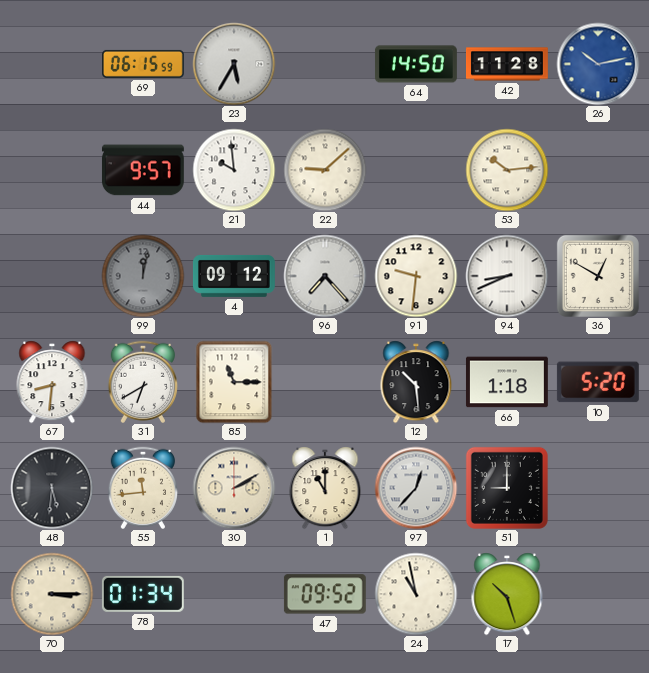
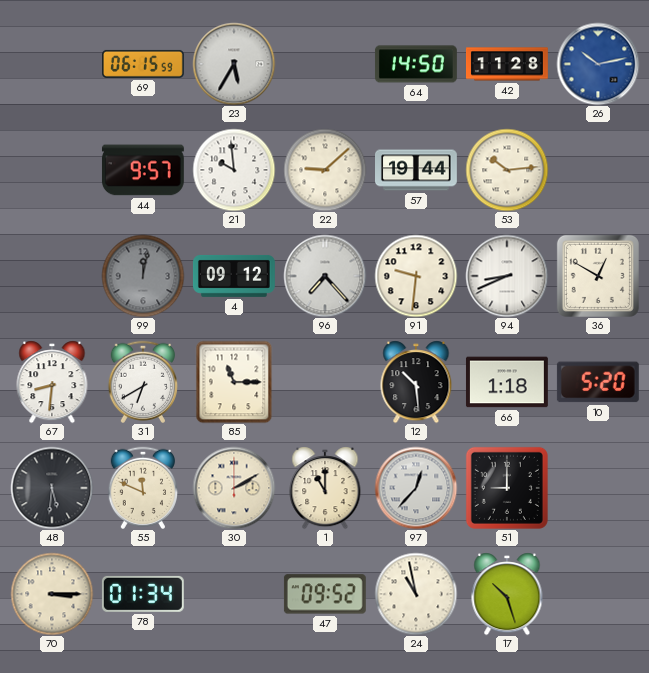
57: none -> 19:44 (417, 170)
55: 11:44 -> 11:49 (142, 488)
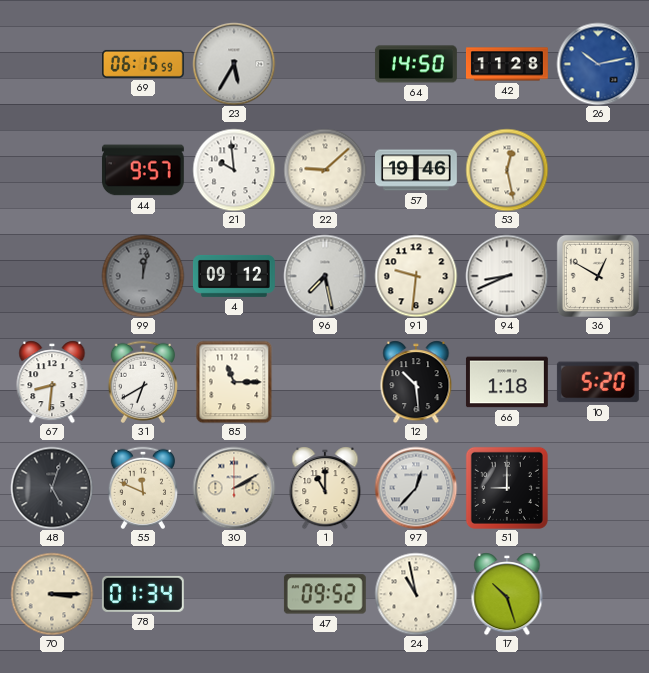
57: 19:44 -> 19:46 (417, 170)
53: 10:14 -> 12:28 (507, 170)
96: 7:23 -> 7:28 (325, 276)
48: 5:31 -> 5:03 (52, 488)
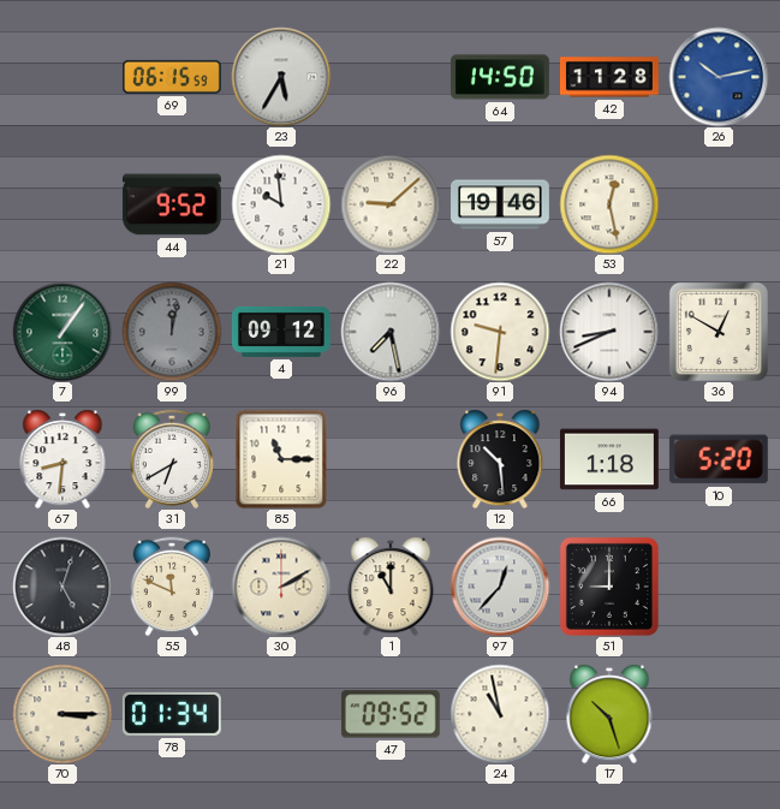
44: 9:57 -> 9:52 (172, 204)
7: none -> 1:06 (62, 332)
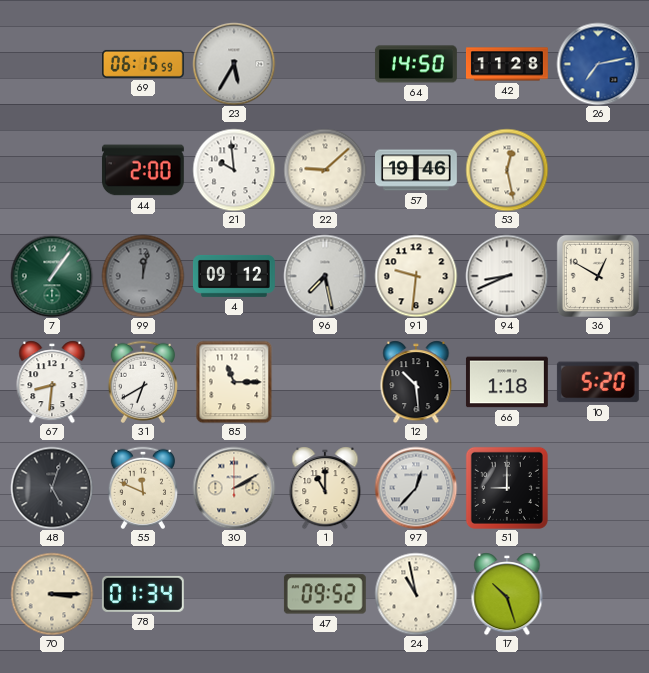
26: 10:13 -> 7:13 (598, 64)
44: 9:52 -> 2:00 (143, 170)
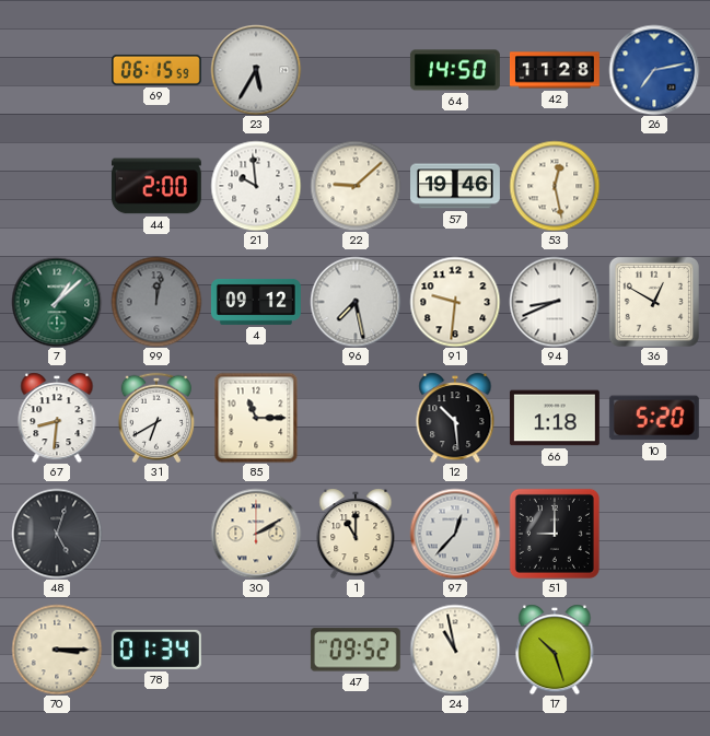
7: 1:06 -> 1:08 (57, 302)
55: 11:49 -> none (142, 488)
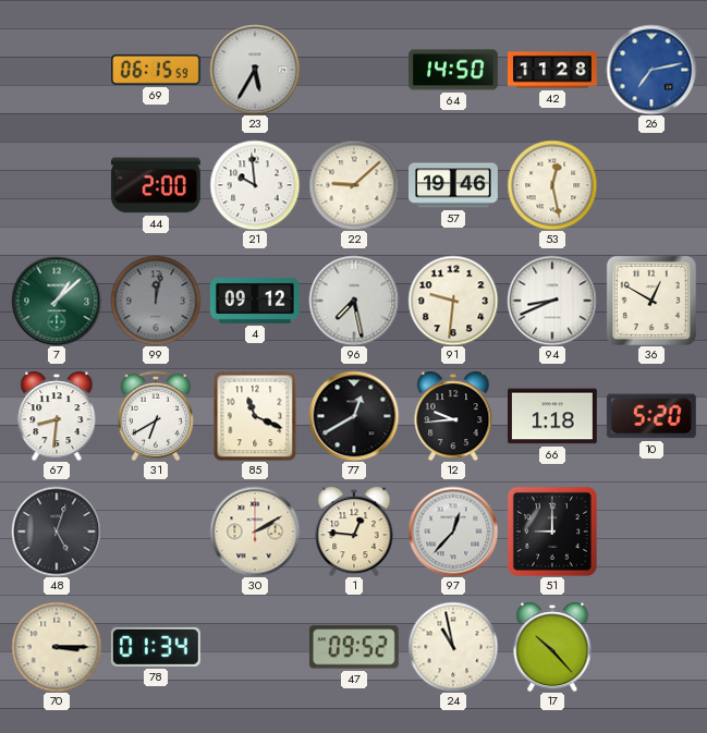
85: 11:15 -> 11:19 (255, 416)
77: none -> 12:40 (354, 416)
12: 10:29 -> 9:44 (453, 416)
1: 11:00 -> 12:46 (354, 532)
17: 10:27 -> 10:23 (552, 647)
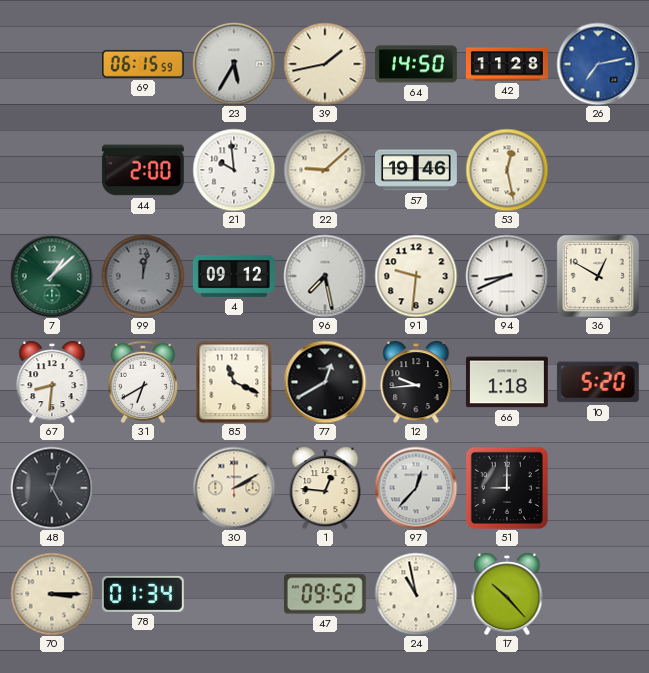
39: none -> 1:43 (325, 64)
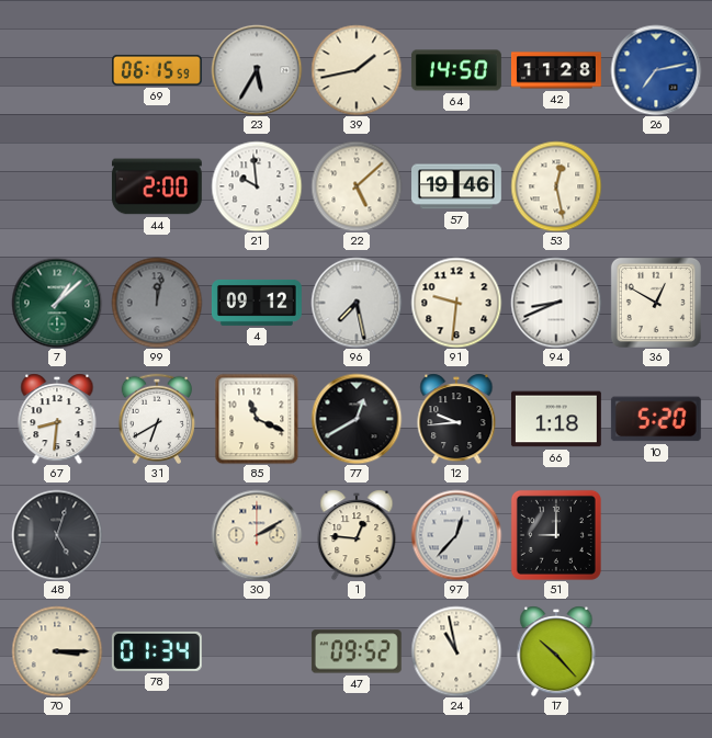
22: 9:08 -> 5:08 (357, 186)
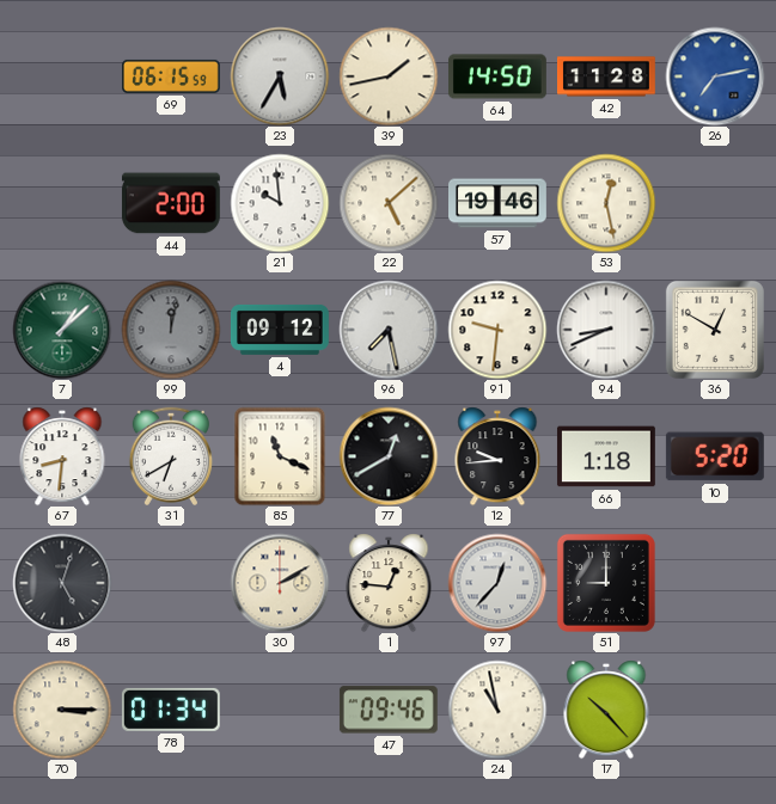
47: 09:52 -> 09:46 (389, 710)
